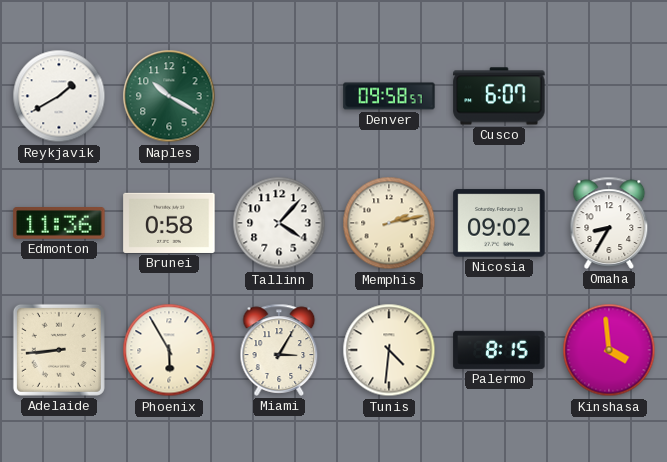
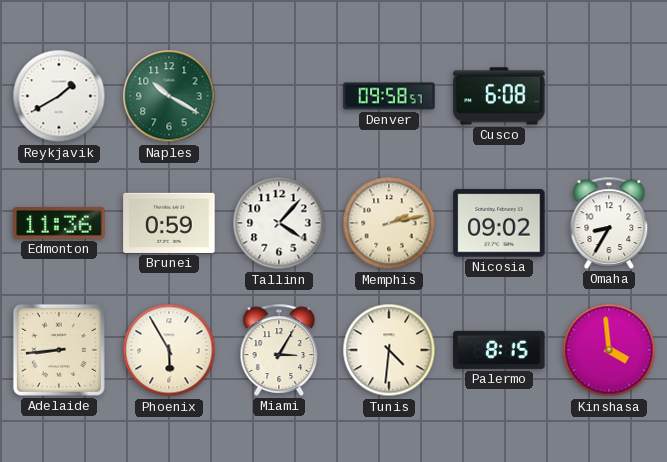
Cusco: 6:07 -> 6:08 (499, 96)
Brunei: 0:58 -> 0:59 (169, 223)
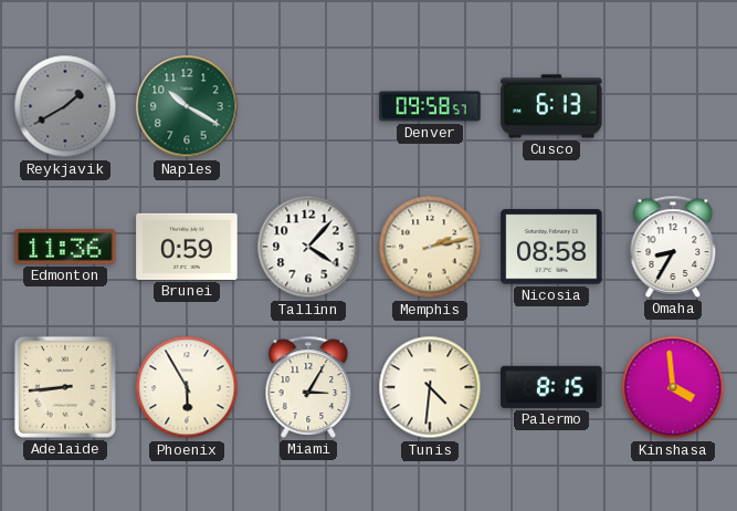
Reykjavik dial: white -> grey (65, 106)
Cusco: 6:08 -> 6:13 (551, 106)
Nicosia: 09:02 -> 08:58 (551, 247)
